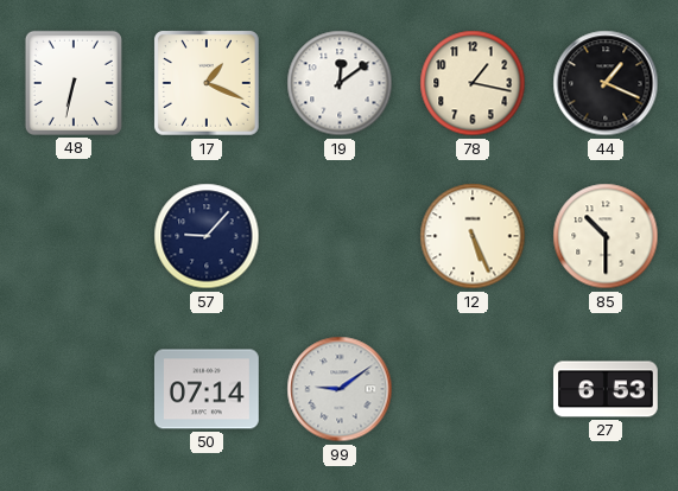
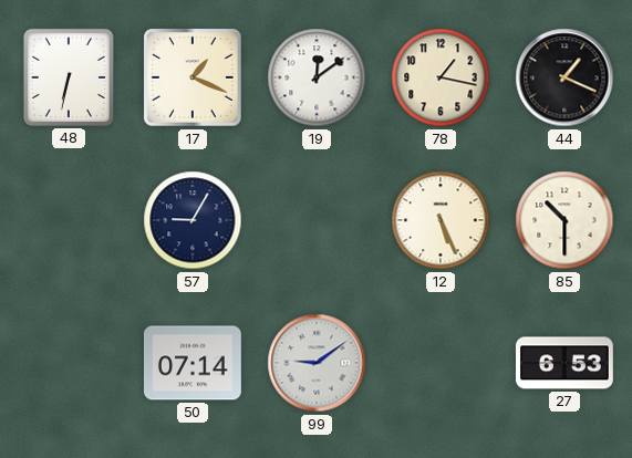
57: 9:07 -> 9:05 (193, 220)
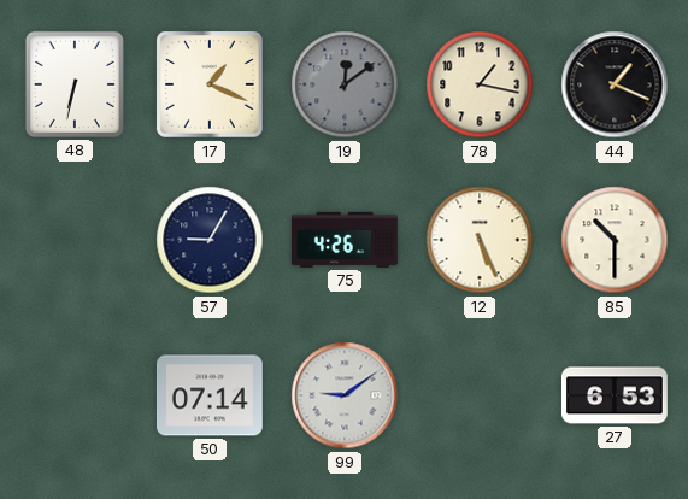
19 dial: white -> grey (345, 84)
75: none -> 4:26 (345, 240)
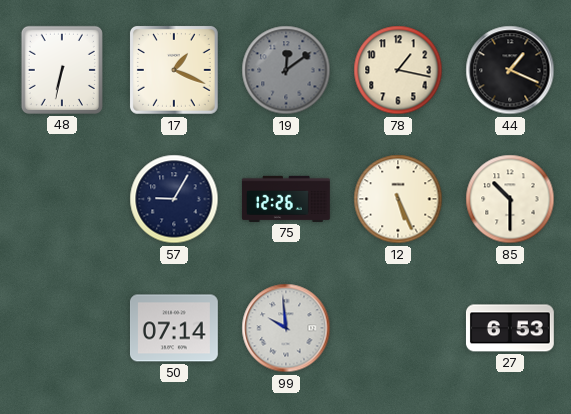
75: 4:26 -> 12:26 (286, 199)
99: 9:09 -> 9:59 (286, 328)
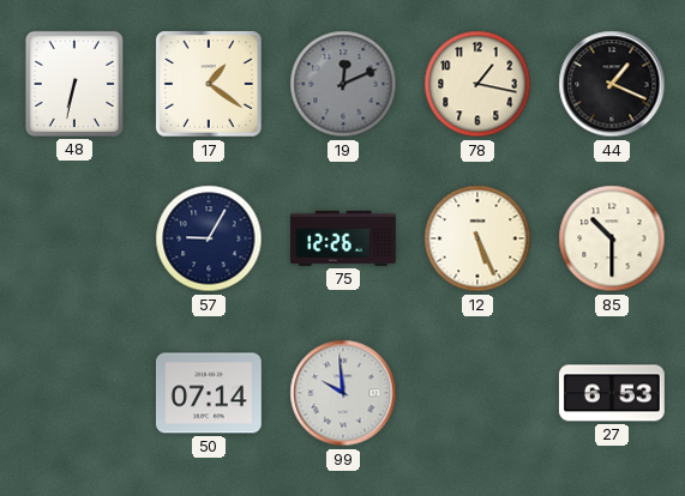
17: 1:19 -> 1:21 (209, 84)
19: 12:09 -> 12:11 (343, 84)
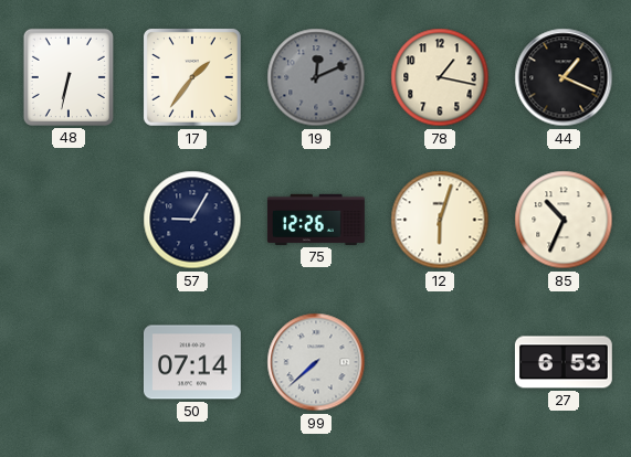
17: 1:21 -> 1:36 (192, 77)
12: 5:26 -> 6:03 (440, 220)
85: 10:30 -> 10:34 (564, 220)
99: 9:59 -> 7:38 (316, 362)
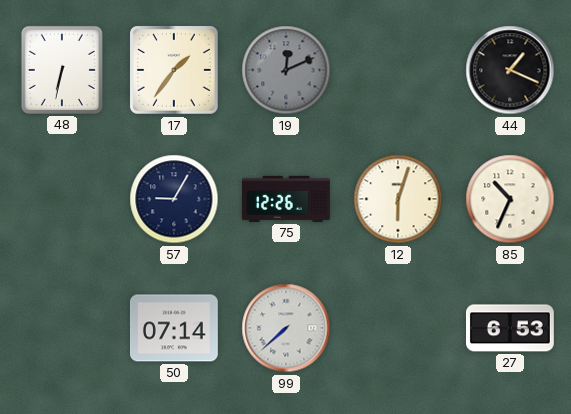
78: 1:17 -> none (440, 77)
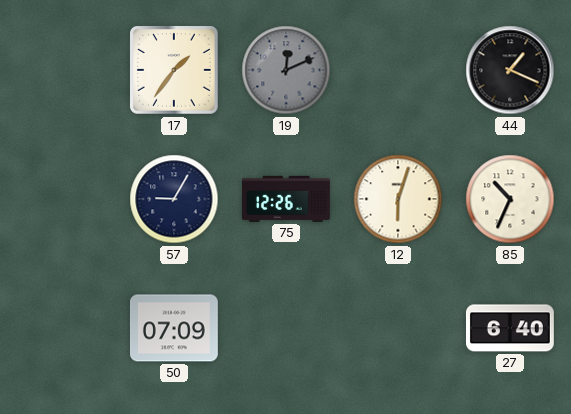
48: 6:32 -> none (62, 70)
50: 07:14 -> 07:09 (174, 328)
99: 7:38 -> none (286, 328)
27: 6:53 -> 6:40 (510, 328)
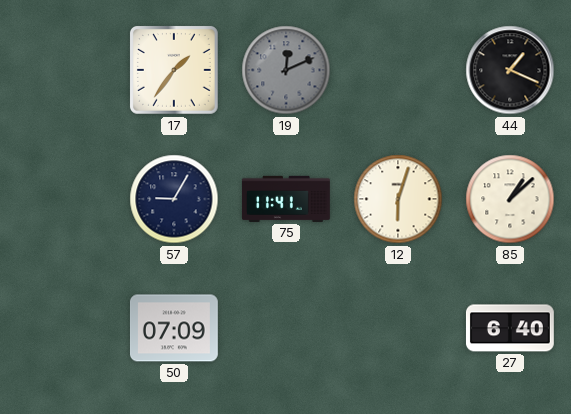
75: 12:26 -> 11:41 (286, 199)
85: 10:34 -> 1:08 (510, 199)
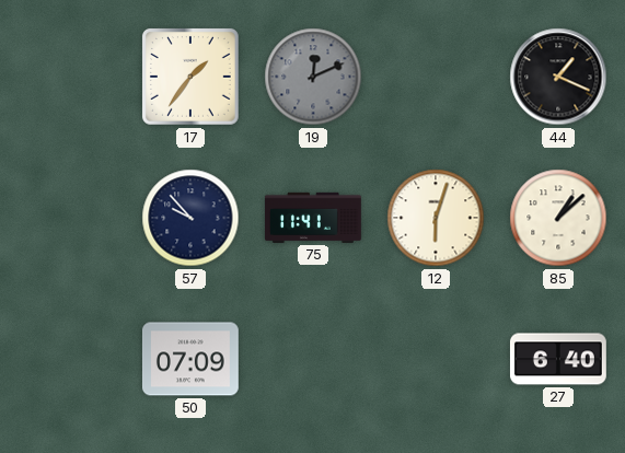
57: 9:05 -> 9:53 (190, 218)
